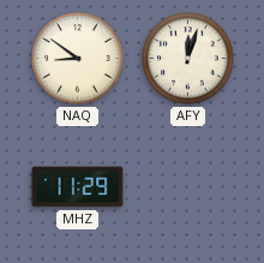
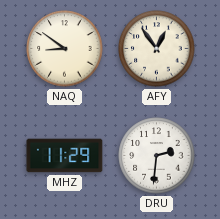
AFY: 12:03 -> 12:54 (157, 49)
DRU: none -> 2:31 (157, 156)
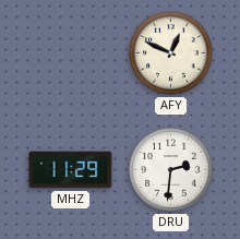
NAQ: 8:51 -> none (65, 49)
AFY: 12:54 -> 12:49 (171, 53)
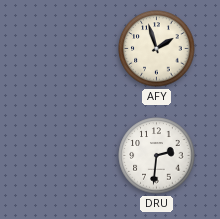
AFY: 12:49 -> 1:57 (157, 49)
MHZ: 11:29 -> none (71, 170)
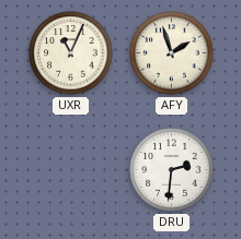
UXR: none -> 11:04 (71, 53)
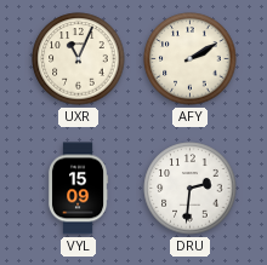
AFY: 1:57 -> 2:10 (191, 59)
VYL: none -> 15:09 (78, 189)
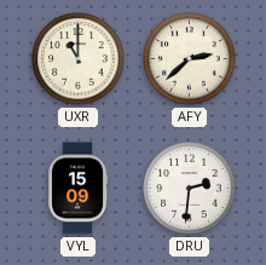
UXR: 11:04 -> 11:00 (79, 59)
AFY: 2:10 -> 2:38 (190, 59)
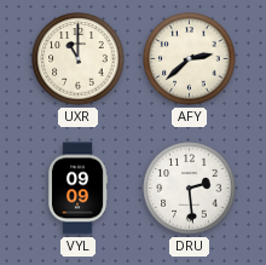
VYL: 15:09 -> 09:09 (77, 189)
DRU: 2:31 -> 2:29 (190, 189)
